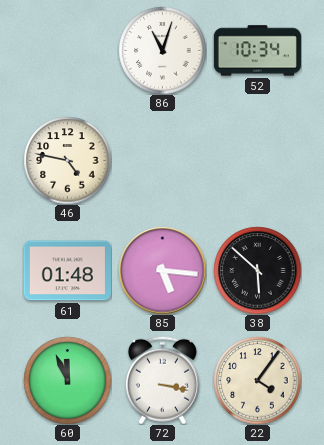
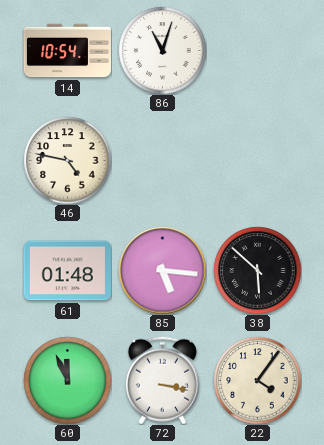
14: none -> 10:54 (67, 51)
52: 10:34 -> none (257, 51)
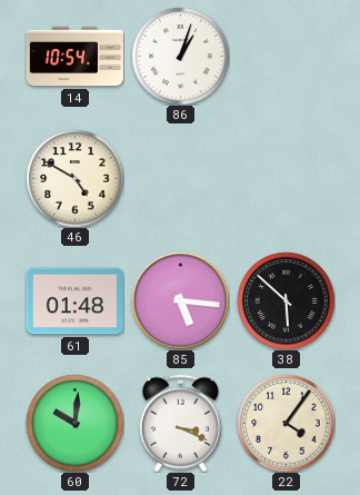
86: 11:03 -> 1:03 (180, 56)
46: 4:47 -> 4:50 (74, 178)
60: 11:56 -> 10:01 (74, 423)
72: 3:17 -> 3:19 (180, 423)
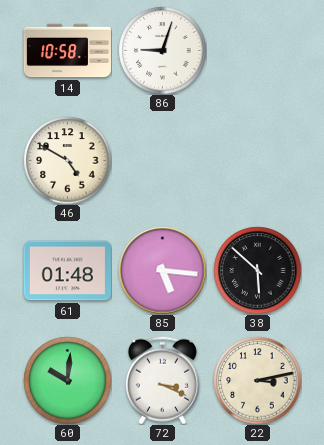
14: 10:54 -> 10:58 (67, 51)
86: 1:03 -> 9:03 (162, 50)
22: 4:06 -> 3:13 (257, 380)
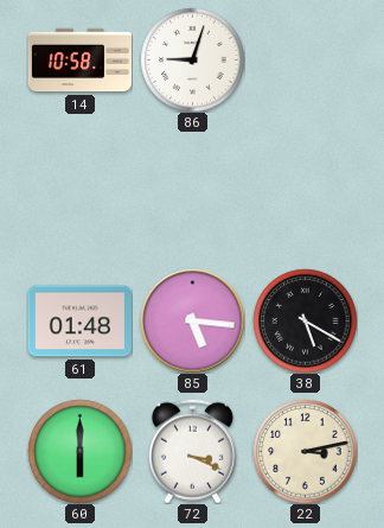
46: 4:50 -> none (67, 160)
38: 5:52 -> 5:20 (305, 320)
60: 10:01 -> 6:00 (79, 451)
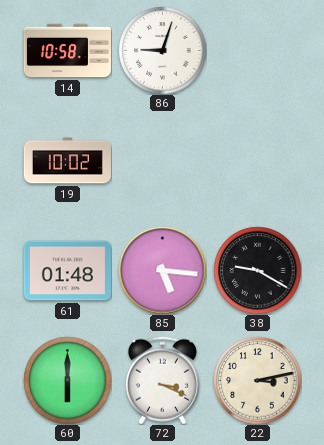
19: none -> 10:02 (67, 161)
38: 5:20 -> 9:20 (257, 270)
